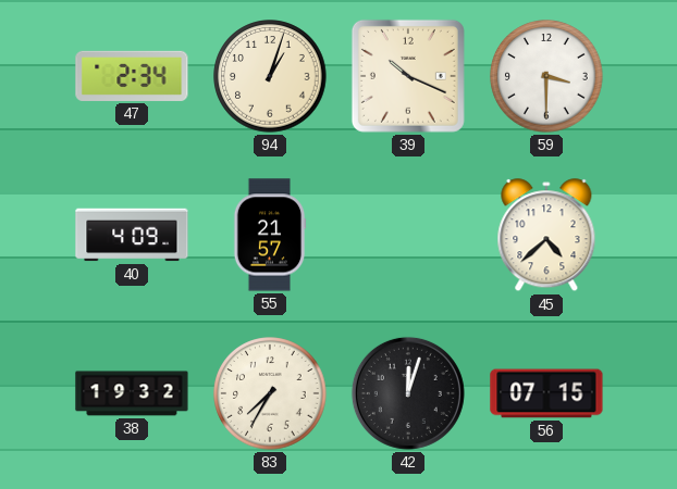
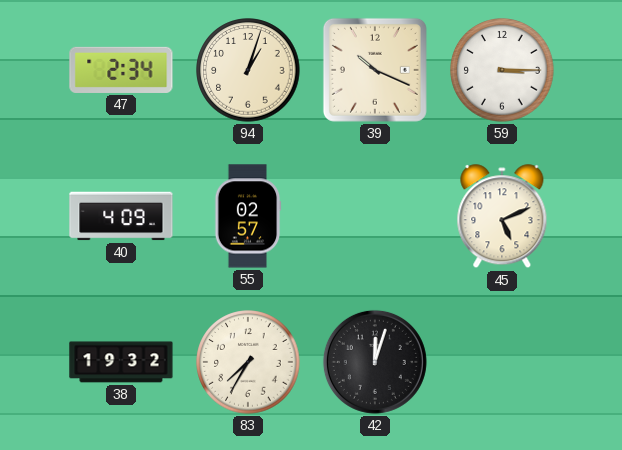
59: 3:30 -> 3:15 (502, 70)
55: 21:57 -> 02:57 (248, 216)
45: 4:38 -> 5:11 (502, 217)
56: 07:15 -> none (546, 393)
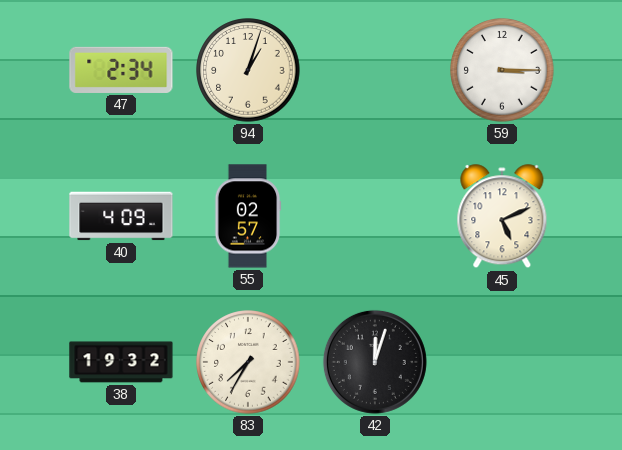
39: 10:19 -> none (375, 70)
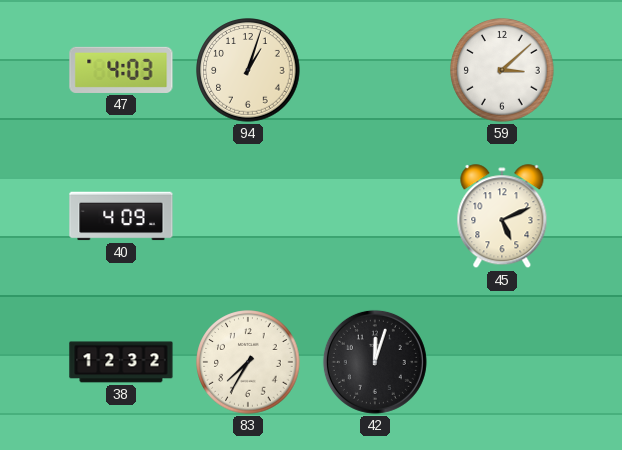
47: 2:34 -> 4:03 (121, 70)
59: 3:15 -> 3:08 (502, 70)
55: 02:57 -> none (248, 216)
38: 19:32 -> 12:32 (121, 362)
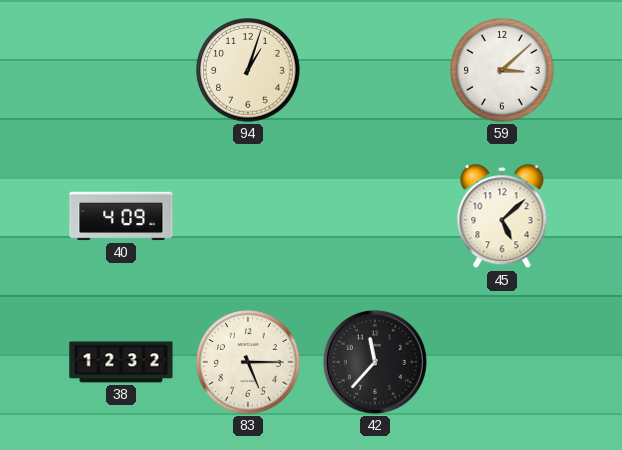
47: 4:03 -> none (121, 70)
45: 5:11 -> 5:08 (502, 217)
83: 7:35 -> 5:15 (248, 362)
42: 12:03 -> 11:37 (375, 362)
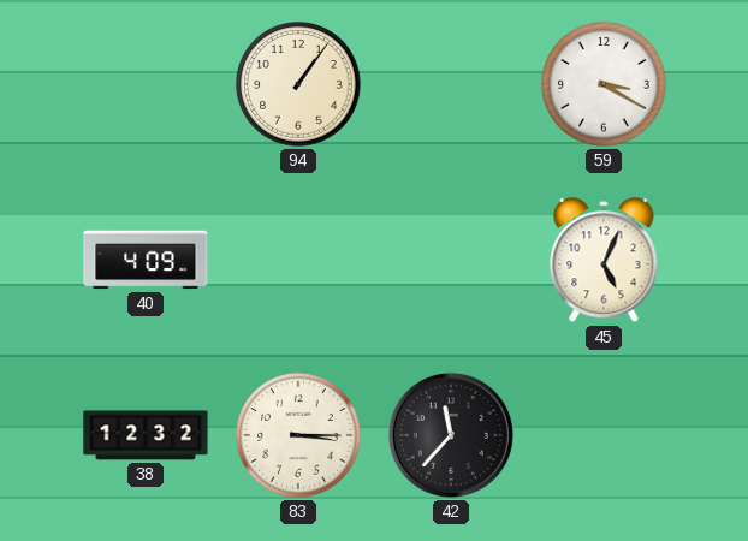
94: 1:03 -> 1:06 (298, 84)
59: 3:08 -> 3:20 (604, 84)
45: 5:08 -> 5:04 (604, 261)
83: 5:15 -> 3:15 (298, 435)
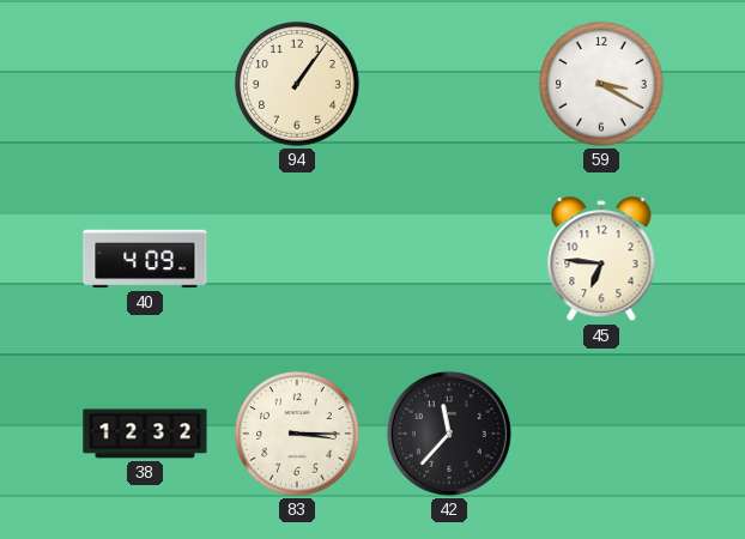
45: 5:04 -> 6:46 (601, 260)
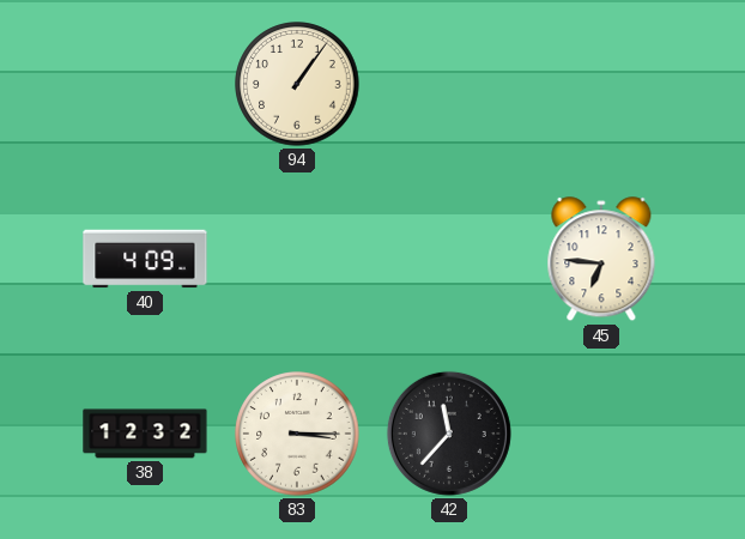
59: 3:20 -> none (601, 84)
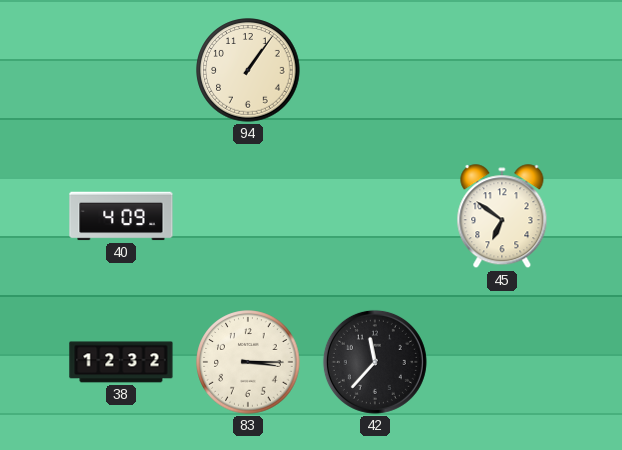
45: 6:46 -> 6:51 (502, 217)
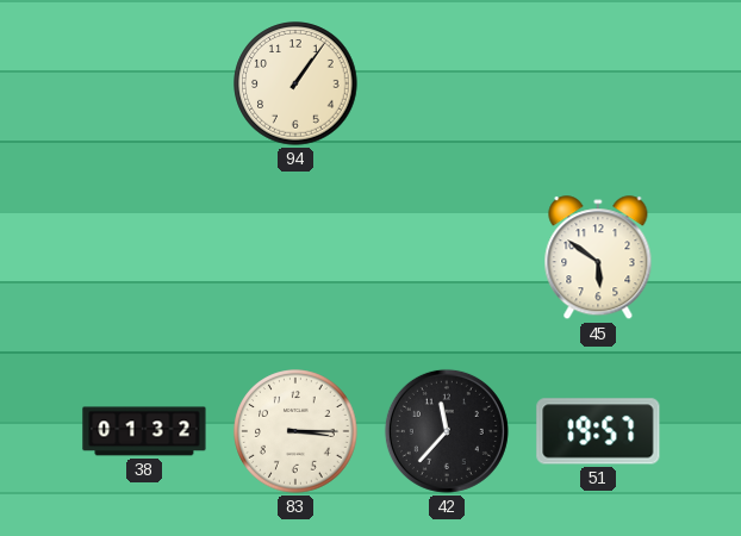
40: 4:09 -> none (121, 216)
45: 6:51 -> 5:51 (598, 258)
38: 12:32 -> 01:32 (144, 431)
51: none -> 19:57 (598, 431)
